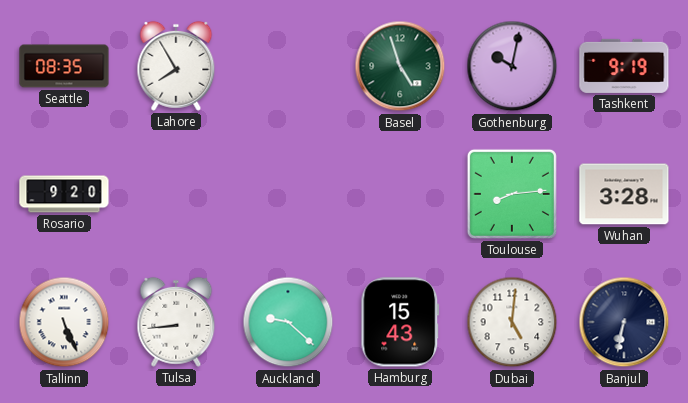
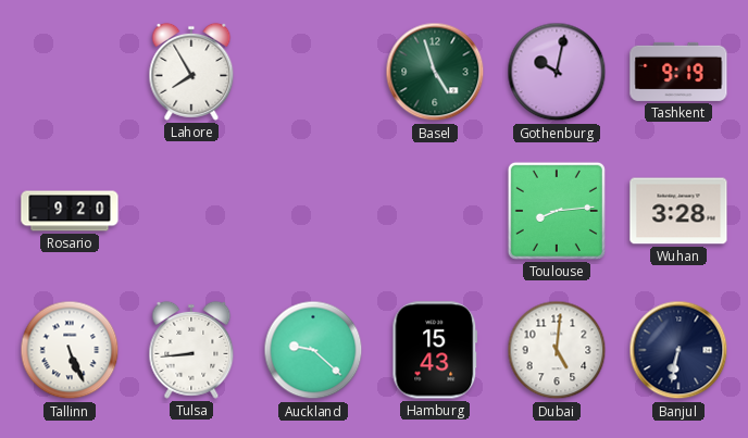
Seattle: 08:35 -> none (64, 66)
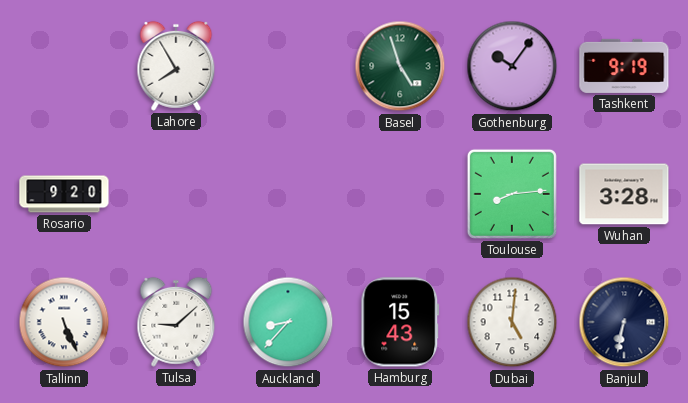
Gothenburg: 10:02 -> 10:06 (512, 66)
Tulsa: 8:44 -> 9:08 (176, 322)
Auckland: 9:22 -> 8:37 (288, 322)
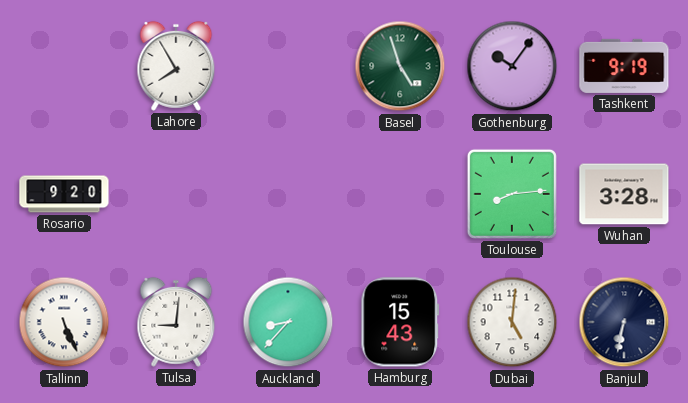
Tulsa: 9:08 -> 9:01 (176, 322)
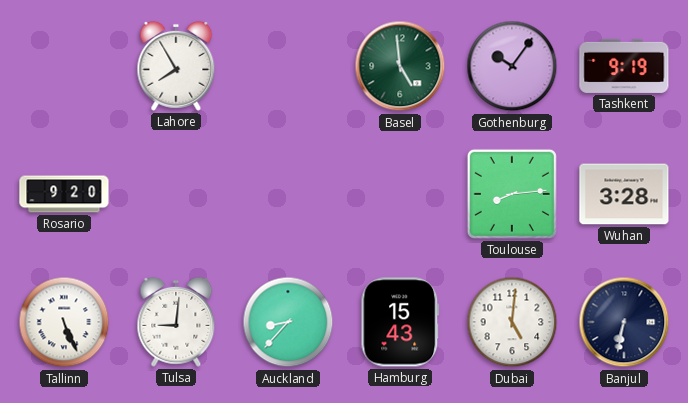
Basel: 4:57 -> 4:59 (400, 66)
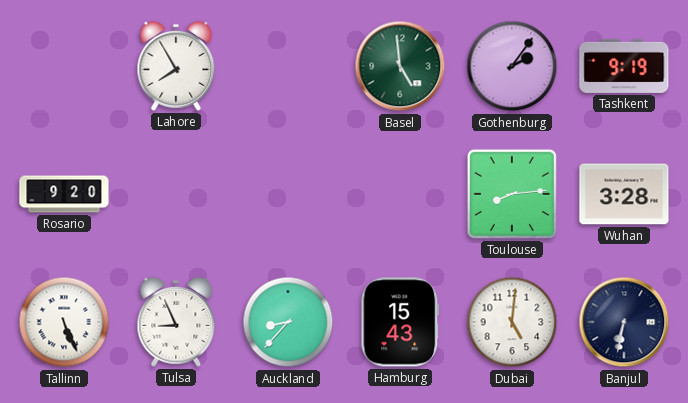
Gothenburg: 10:06 -> 2:06 (512, 66)
Tulsa: 9:01 -> 8:56 (176, 322)
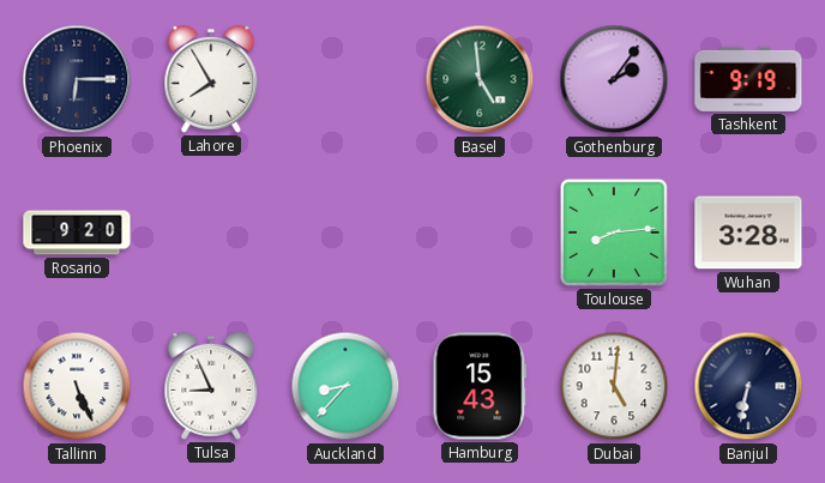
Phoenix: none -> 6:15 (77, 79)
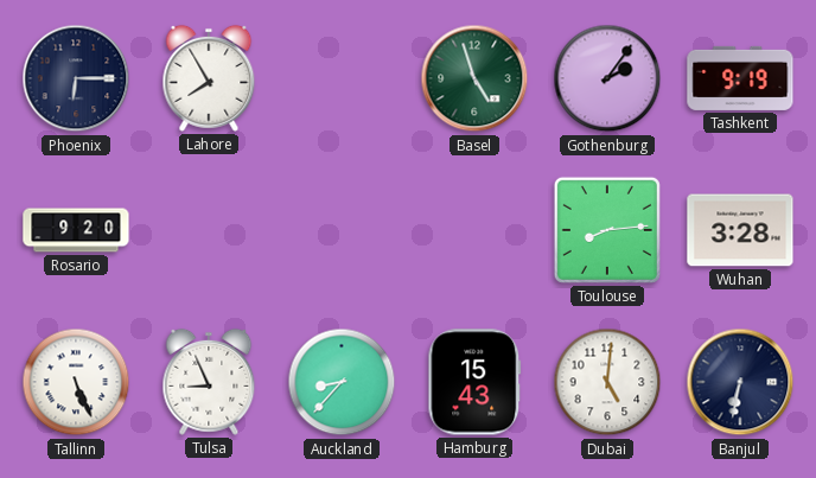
Basel: 4:59 -> 4:57 (474, 78)
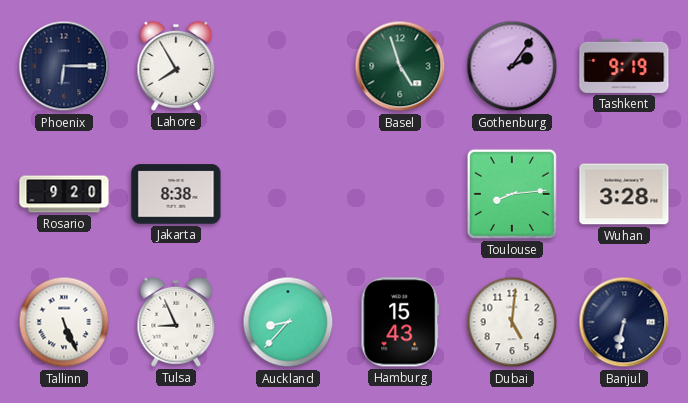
Jakarta: none -> 8:38 (176, 194)
